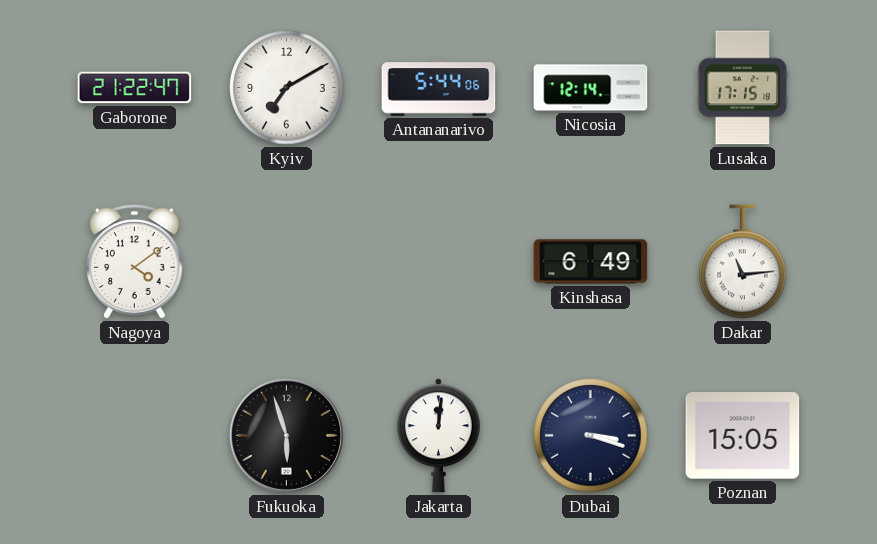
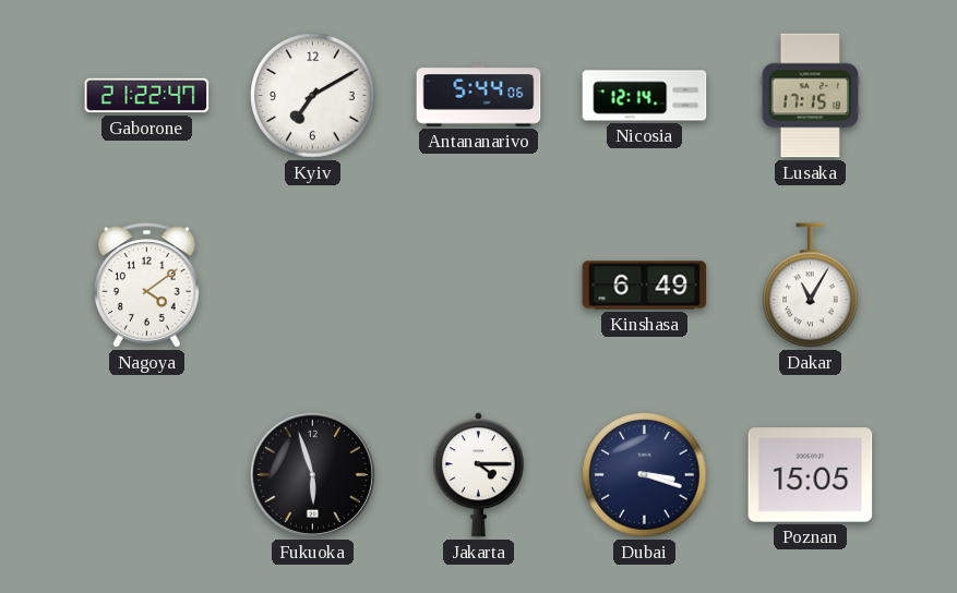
Dakar: 11:14 -> 11:05 (811, 286)
Jakarta: 12:01 -> 4:15 (478, 475)
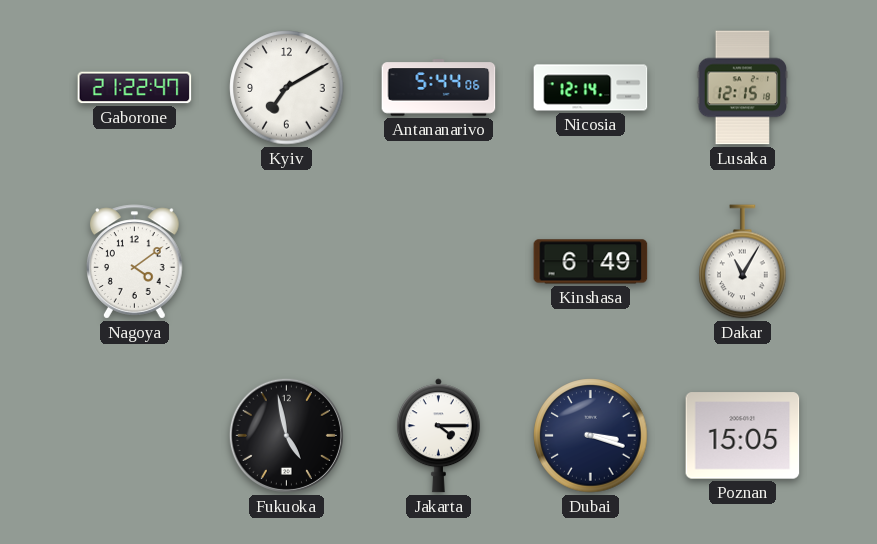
Lusaka: 17:15 -> 12:15 (743, 88)
Fukuoka: 5:57 -> 4:58 (286, 435)
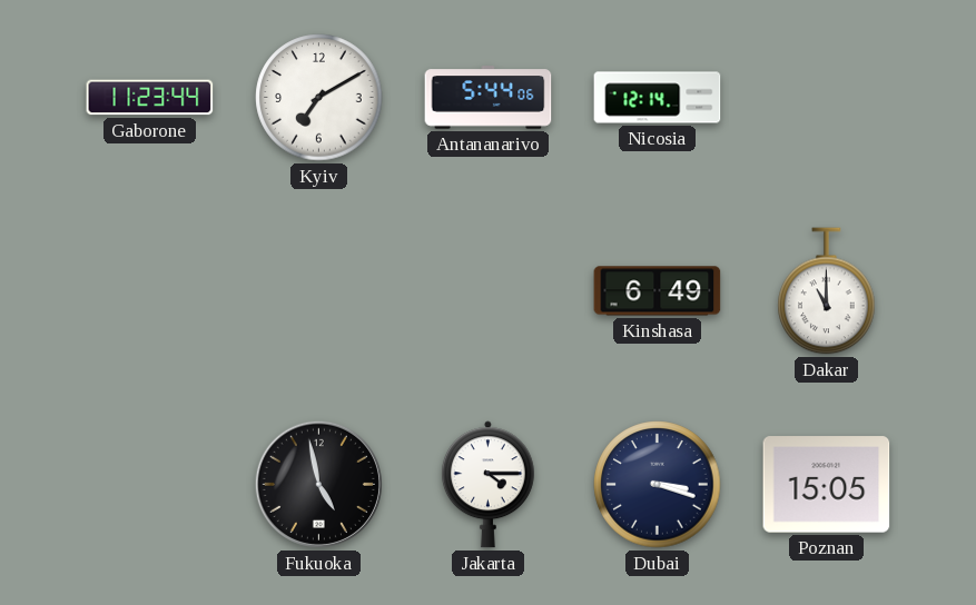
Gaborone: 21:22 -> 11:23 (150, 98)
Lusaka: 12:15 -> none (743, 88)
Nagoya: 4:09 -> none (135, 262)
Dakar: 11:05 -> 11:00 (827, 291)
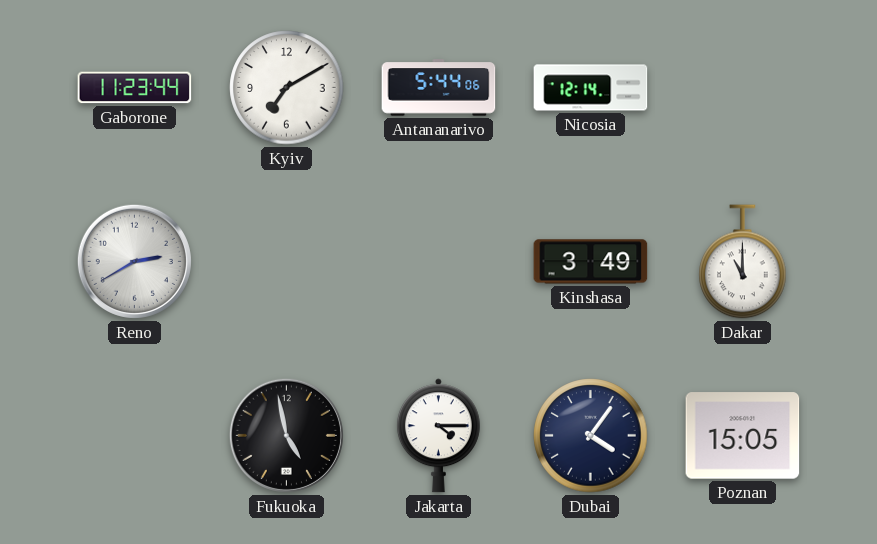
Reno: none -> 2:40 (134, 261)
Kinshasa: 6:49 -> 3:49 (591, 262)
Dubai: 3:18 -> 4:06 (591, 436)
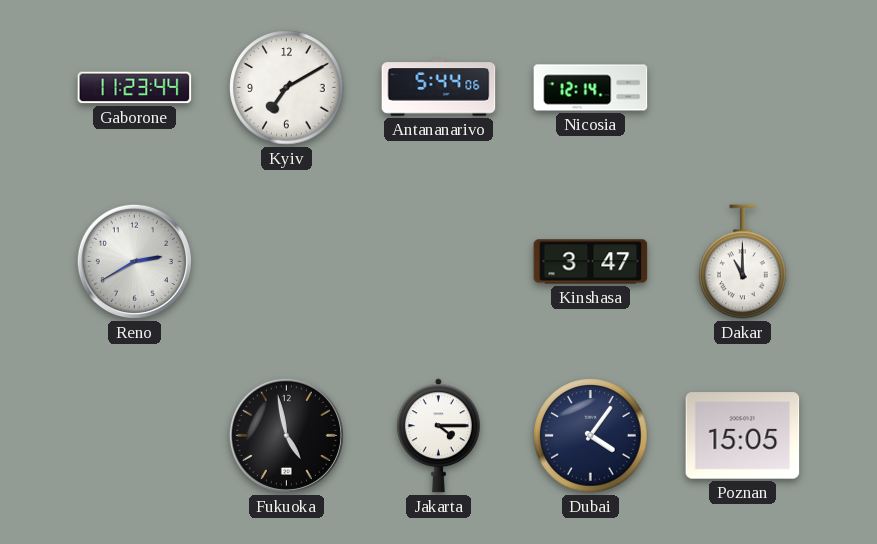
Kinshasa: 3:49 -> 3:47 (591, 262)
